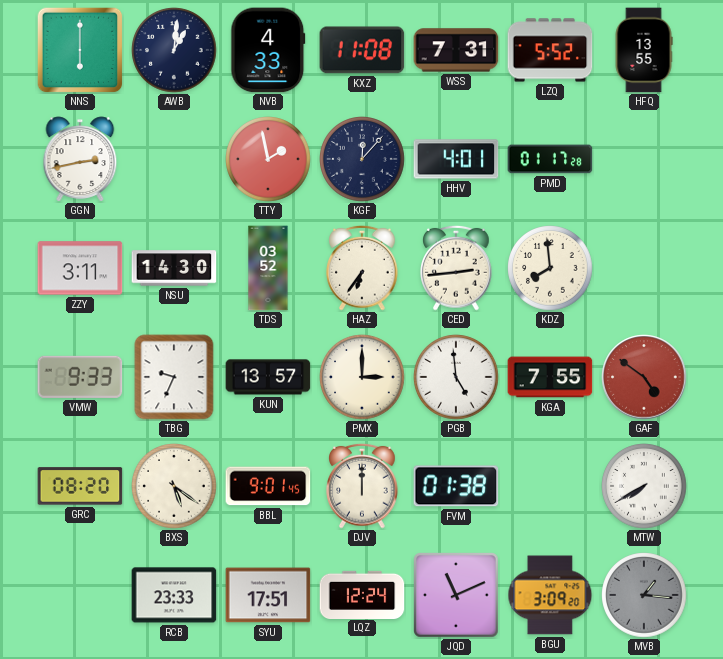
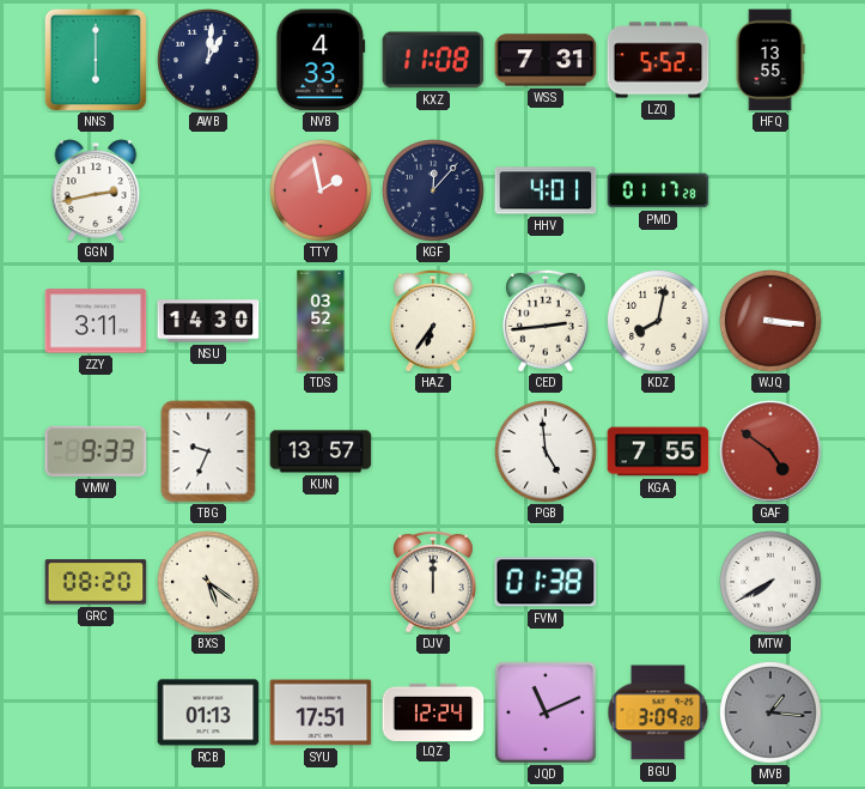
KDZ: 7:59 -> 8:02 (658, 321)
WJQ: none -> 3:16 (770, 321)
PMX: 3:00 -> none (362, 377)
BBL: 9:01 -> none (268, 486)
RCB: 23:33 -> 01:13 (208, 712)
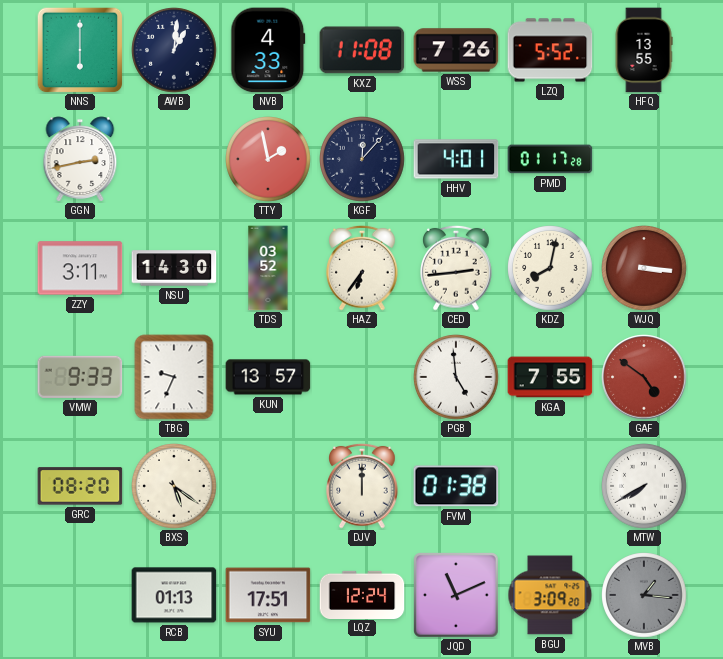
WSS: 7:31 -> 7:26 (456, 50)
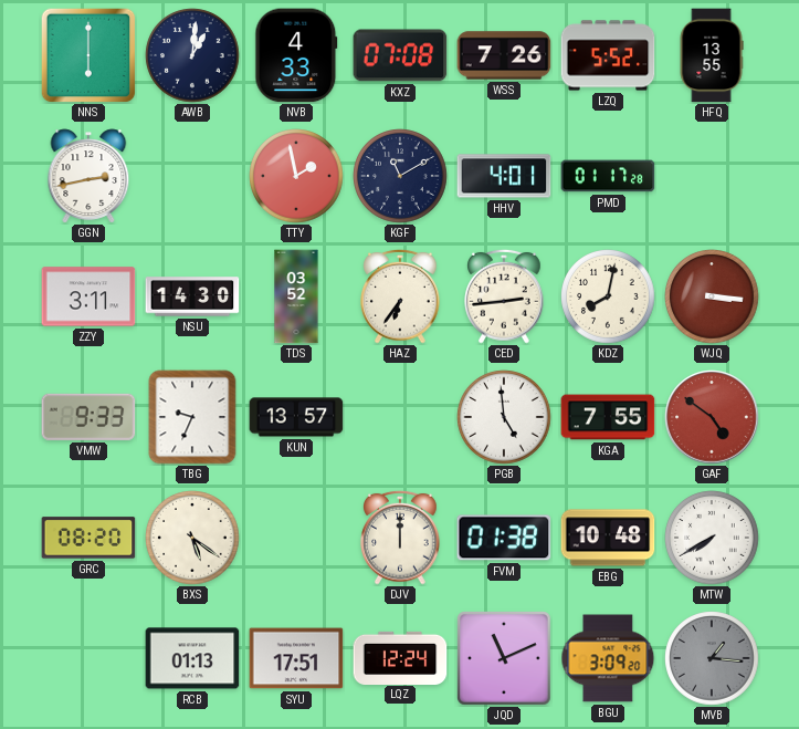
KXZ: 11:08 -> 07:08 (400, 55)
KGF: 12:07 -> 11:10 (400, 176)
EBG: none -> 10:48 (608, 538)
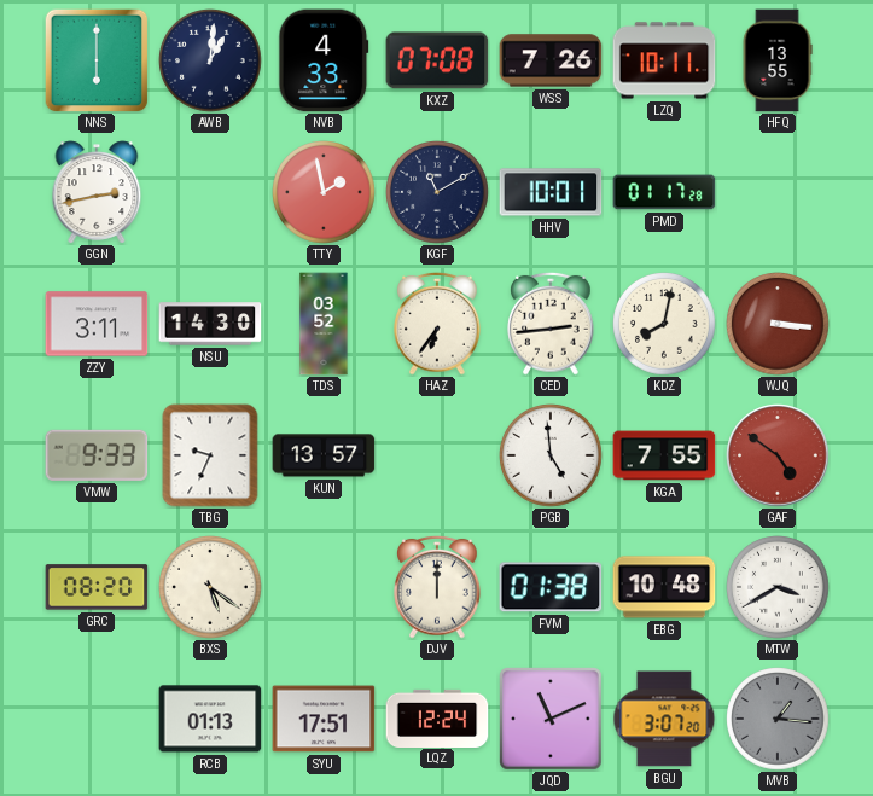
LZQ: 5:52 -> 10:11 (664, 60)
HHV: 4:01 -> 10:01 (551, 192)
MTW: 7:40 -> 3:40 (778, 587)
BGU: 3:09 -> 3:07 (664, 719)
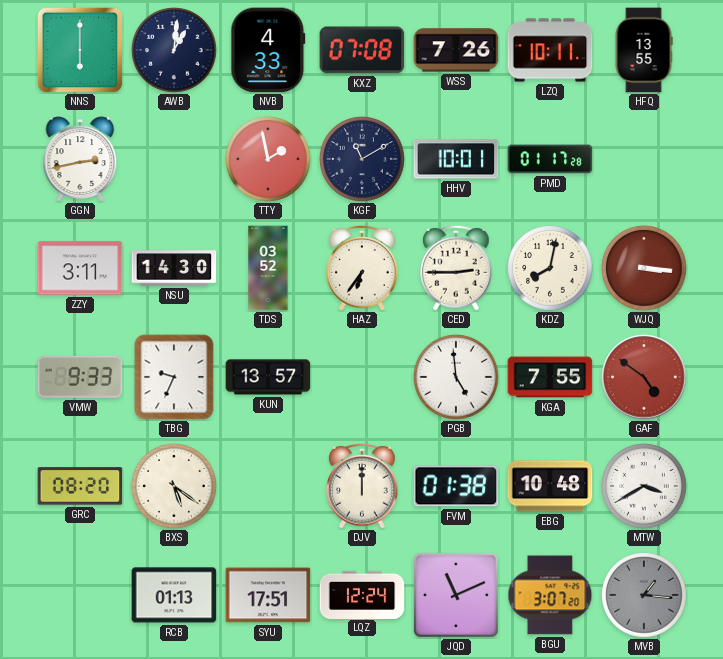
CED: 2:44 -> 2:45 (456, 268)
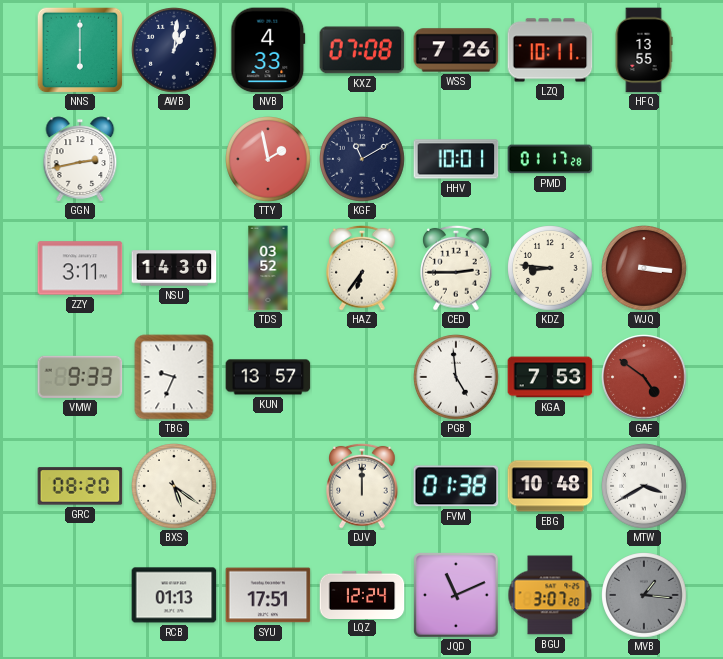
KDZ: 8:02 -> 8:46 (550, 268)
KGA: 7:55 -> 7:53 (550, 377)
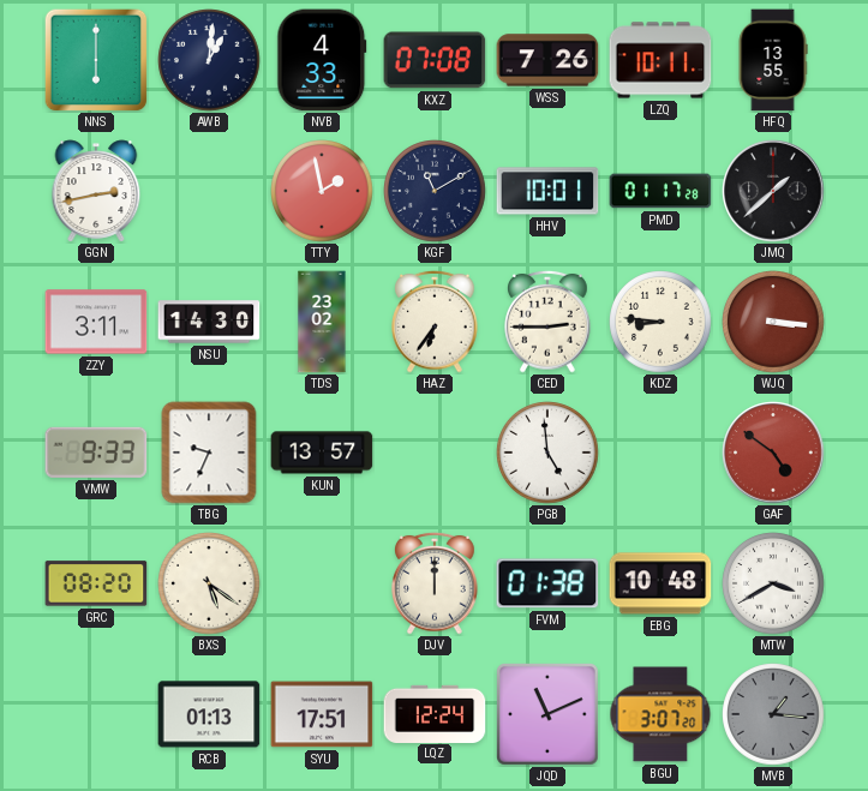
JMQ: none -> 1:38 (773, 191)
TDS: 03:52 -> 23:02 (322, 322)
KGA: 7:53 -> none (550, 377)
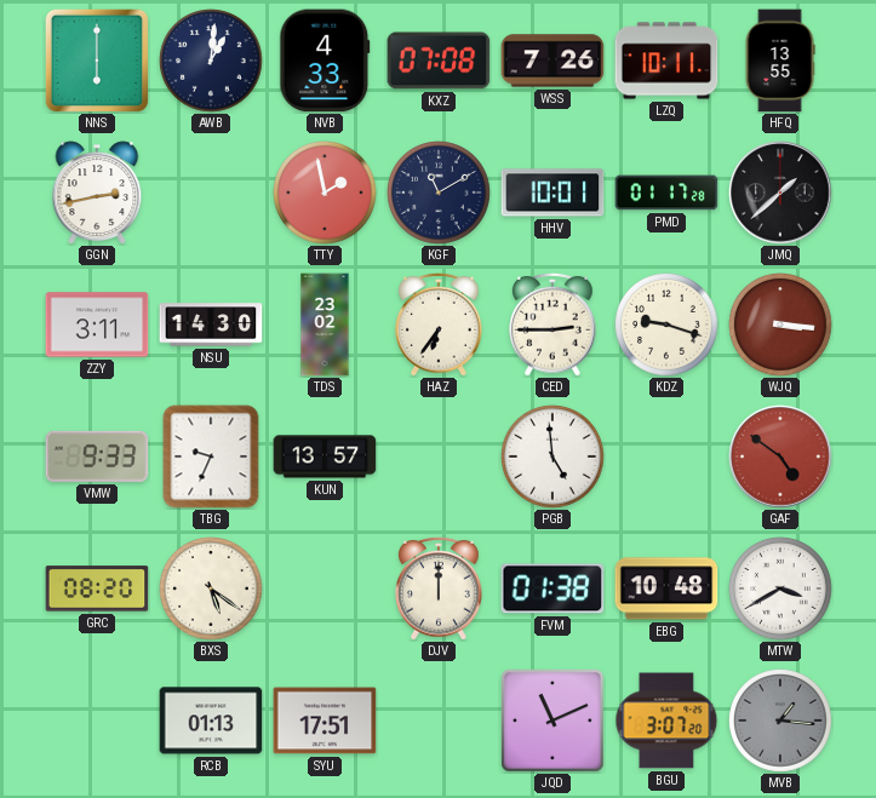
KDZ: 8:46 -> 9:18 (666, 325)
LQZ: 12:24 -> none (435, 713)
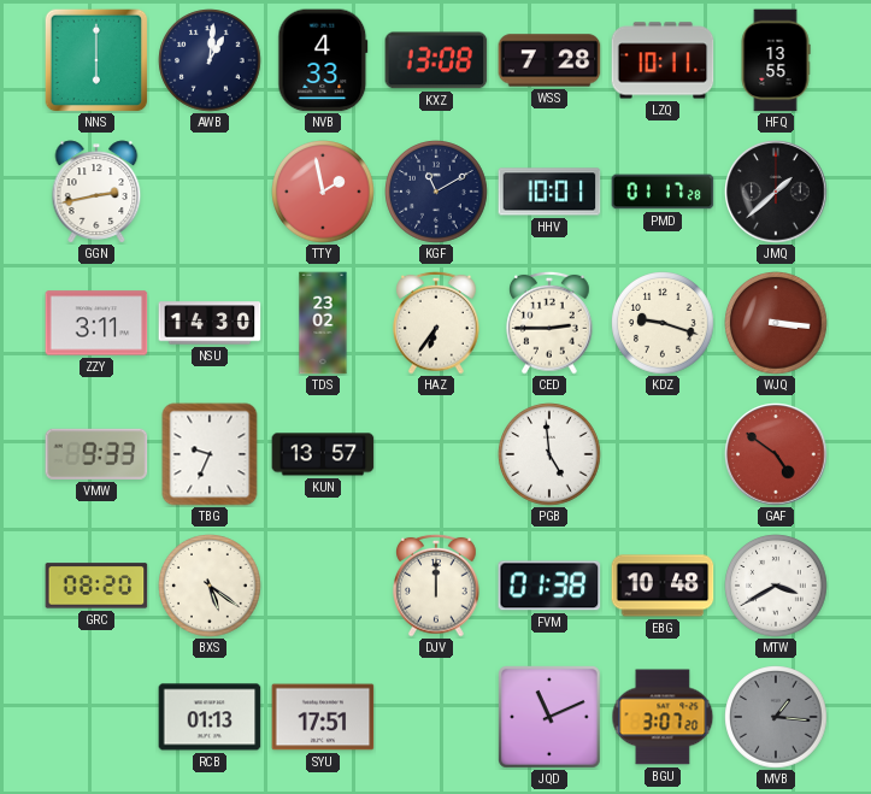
KXZ: 07:08 -> 13:08 (436, 60)
WSS: 7:26 -> 7:28 (549, 60)
